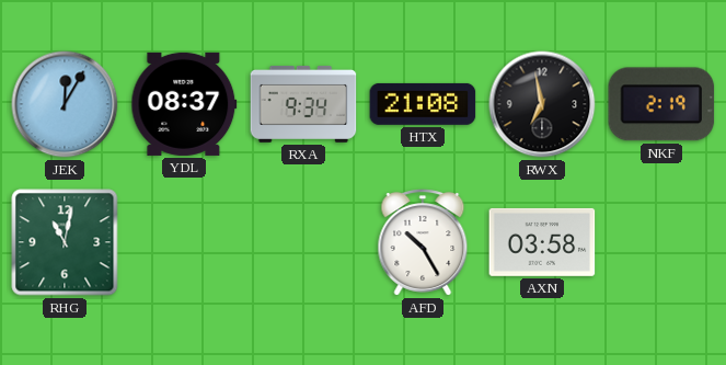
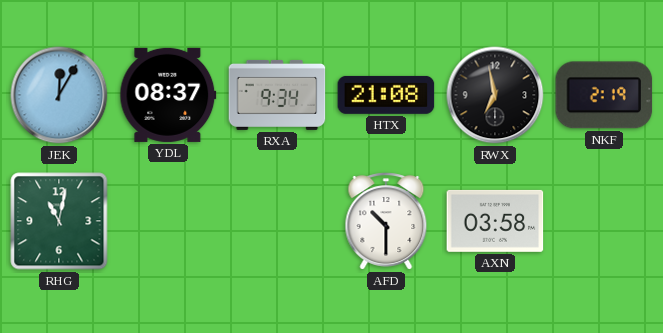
AFD: 10:25 -> 10:30 (386, 221)
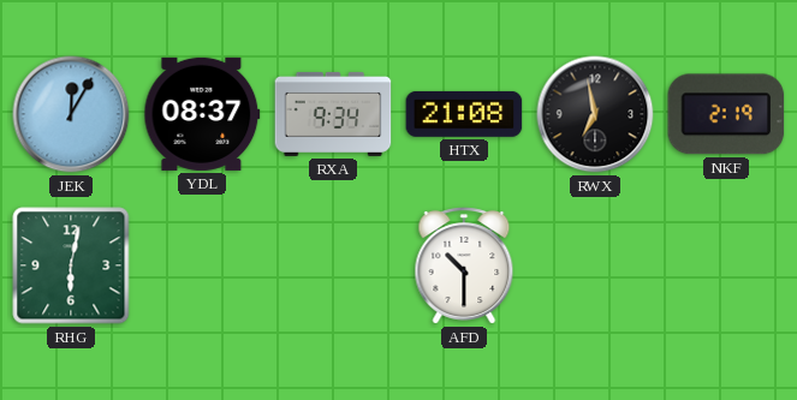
RHG: 11:02 -> 6:02 (71, 265)
AXN: 03:58 -> none (495, 221)
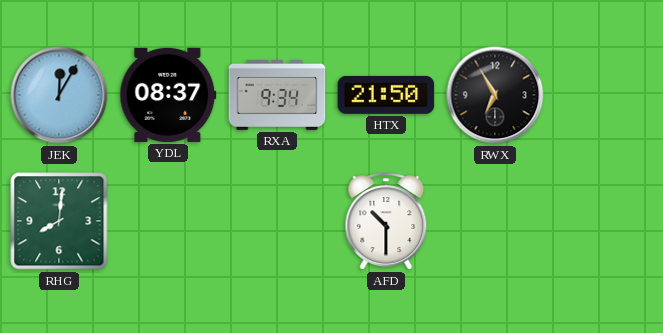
HTX: 21:08 -> 21:50 (386, 95)
RWX: 6:58 -> 6:55 (495, 95)
NKF: 2:19 -> none (726, 114)
RHG: 6:02 -> 8:01 (59, 221)
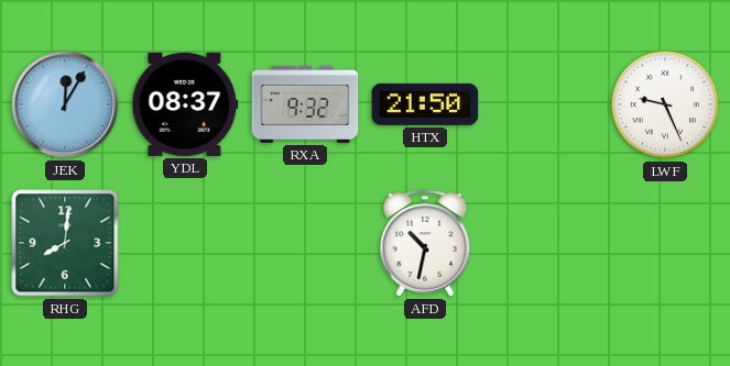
RXA: 9:34 -> 9:32 (305, 104)
RWX: 6:55 -> none (495, 95)
LWF: none -> 9:26 (665, 104)
AFD: 10:30 -> 10:32 (425, 243)
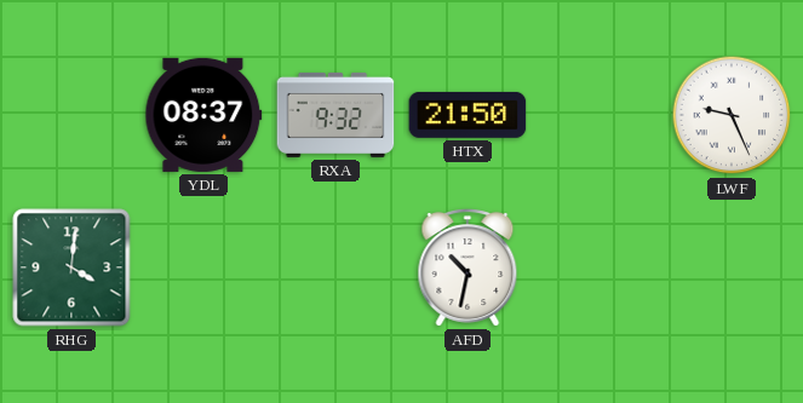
JEK: 12:05 -> none (65, 104)
RHG: 8:01 -> 4:01 (71, 267)
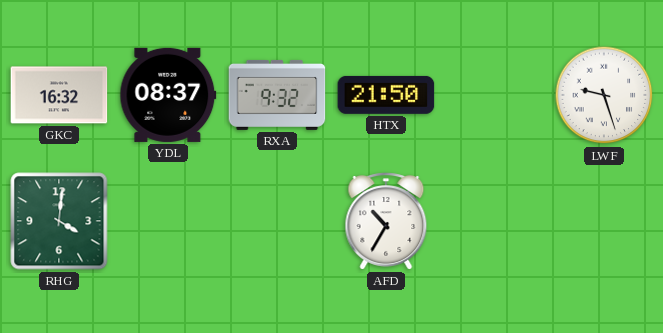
GKC: none -> 16:32 (59, 95)
LWF: 9:26 -> 9:27 (604, 95)
AFD: 10:32 -> 10:35 (386, 221)
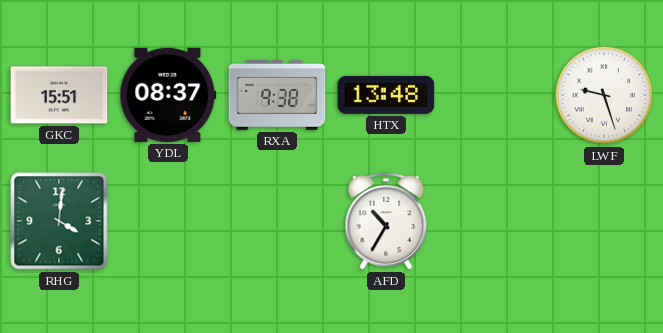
GKC: 16:32 -> 15:51 (59, 95)
RXA: 9:32 -> 9:38 (277, 95)
HTX: 21:50 -> 13:48 (386, 95)
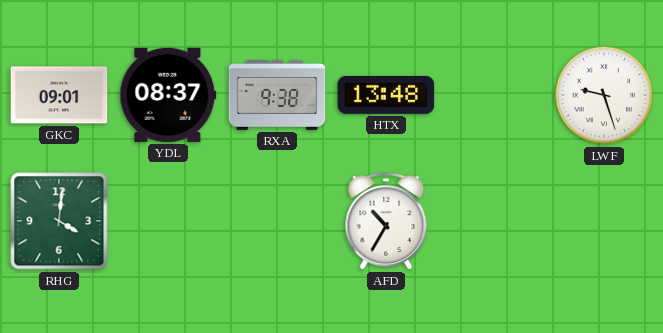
GKC: 15:51 -> 09:01 (59, 95)
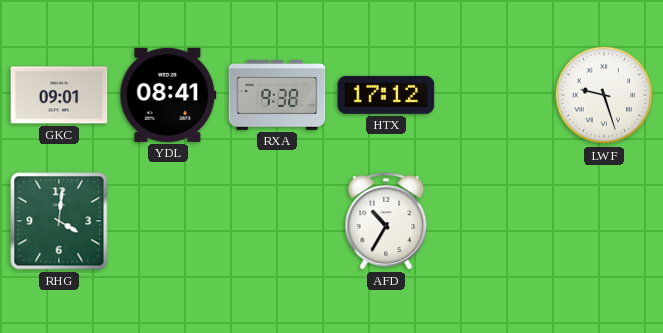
YDL: 08:37 -> 08:41 (168, 95)
HTX: 13:48 -> 17:12 (386, 95)
